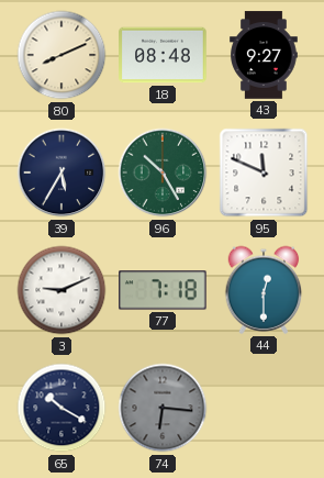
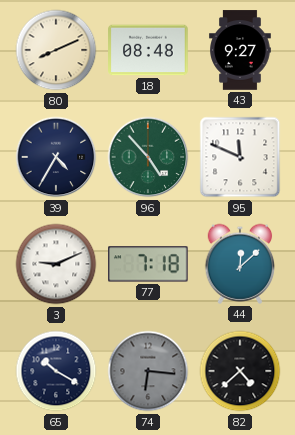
39: 5:35 -> 4:35 (56, 157)
96: 10:25 -> 4:53 (148, 157)
44: 12:30 -> 12:08 (240, 264)
82: none -> 4:38 (240, 371)
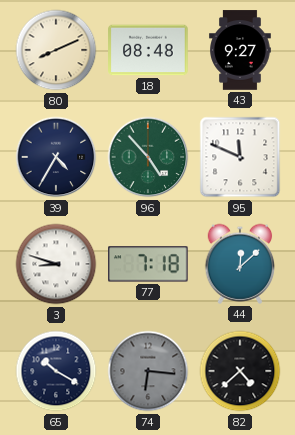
3: 9:11 -> 8:48 (56, 264)
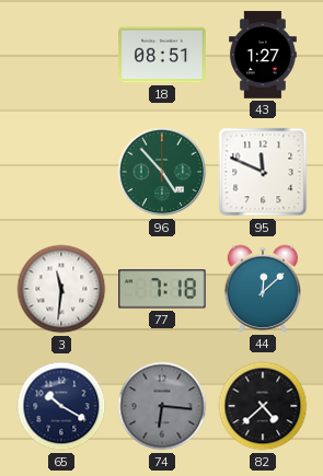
80: 8:11 -> none (56, 50)
18: 08:48 -> 08:51 (162, 55)
43: 9:27 -> 1:27 (263, 55)
39: 4:35 -> none (56, 157)
3: 8:48 -> 11:31 (61, 289)
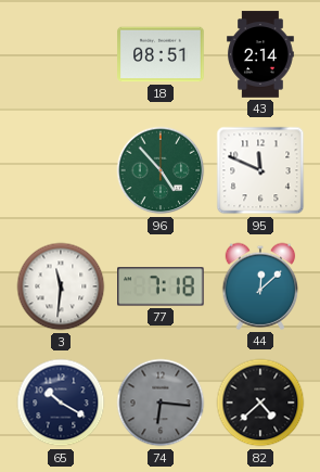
43: 1:27 -> 2:14 (260, 54)
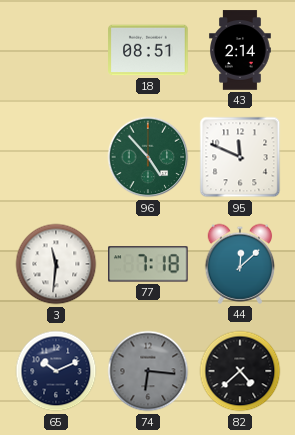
65: 10:20 -> 10:11 (56, 371)
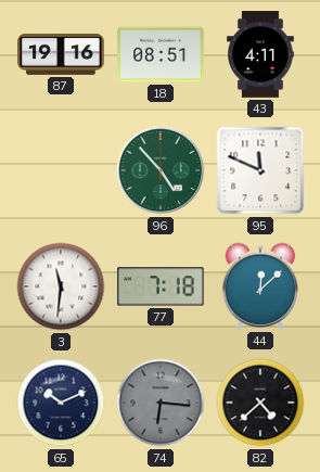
87: none -> 19:16 (61, 54)
43: 2:14 -> 4:11 (260, 54)
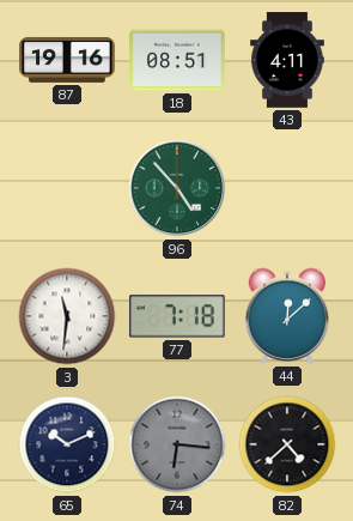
95: 11:49 -> none (260, 170)
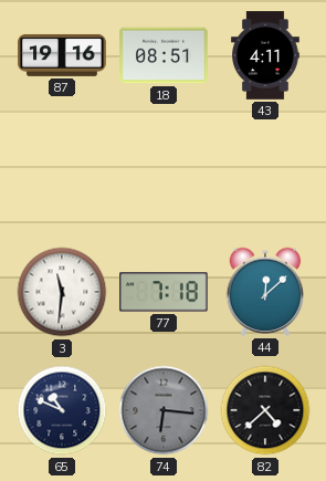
96: 4:53 -> none (177, 188)
65: 10:11 -> 10:49 (62, 410)
